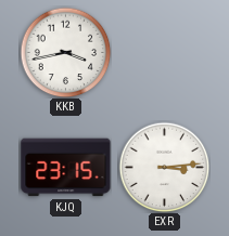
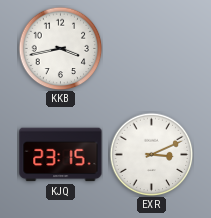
EXR: 3:14 -> 3:11 (151, 154)
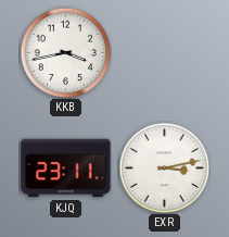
KJQ: 23:15 -> 23:11 (66, 169)
EXR: 3:11 -> 3:13 (164, 167)
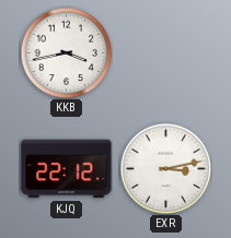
KJQ: 23:11 -> 22:12 (67, 169)
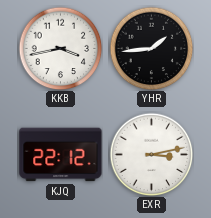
YHR: none -> 1:44 (151, 48)
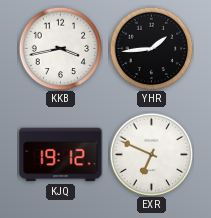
KJQ: 22:12 -> 19:12 (61, 155)
EXR: 3:13 -> 6:49 (151, 154)
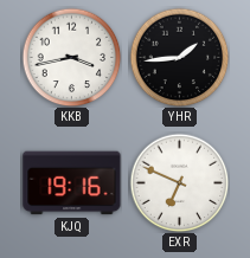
KJQ: 19:12 -> 19:16 (72, 183)
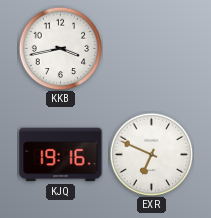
YHR: 1:44 -> none (179, 57)
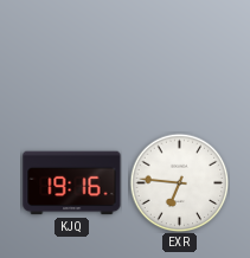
KKB: 3:43 -> none (60, 48)
EXR: 6:49 -> 6:46 (179, 182)
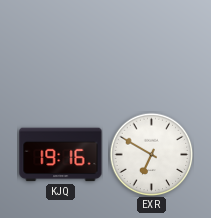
EXR: 6:46 -> 6:50 (151, 154)
